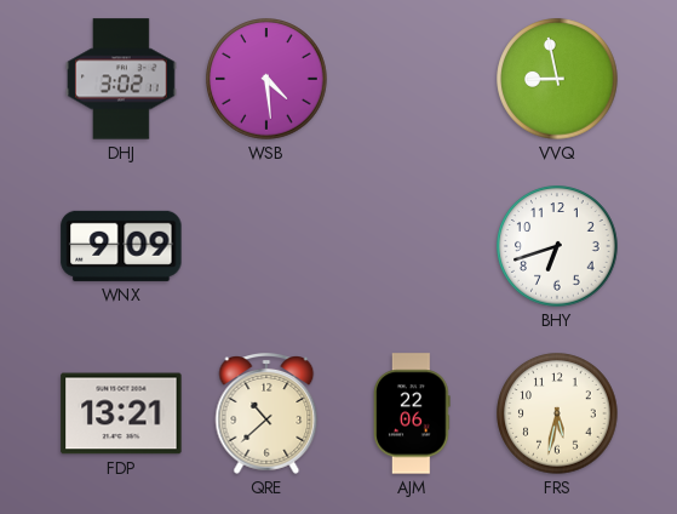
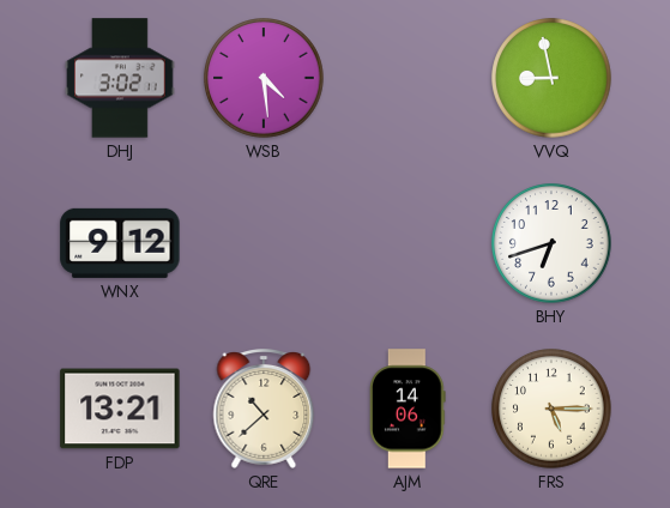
WNX: 9:09 -> 9:12 (120, 243)
AJM: 22:06 -> 14:06 (408, 409)
FRS: 5:32 -> 5:15 (551, 409)
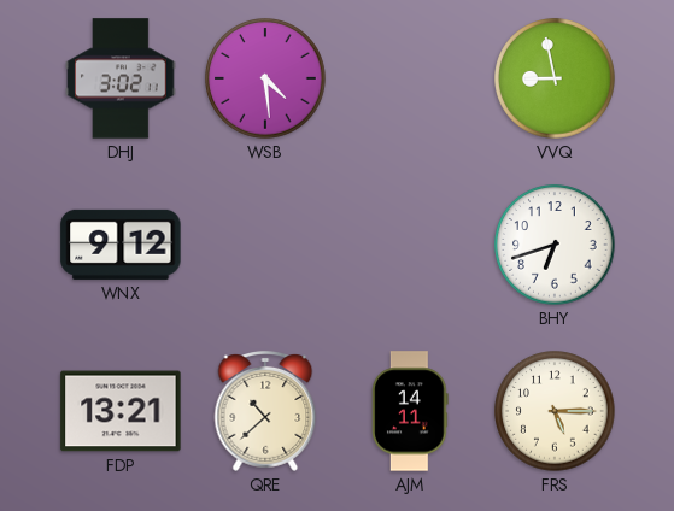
AJM: 14:06 -> 14:11 (410, 411)
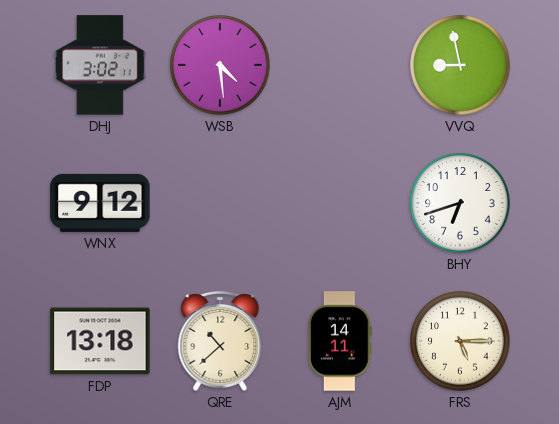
FDP: 13:21 -> 13:18 (100, 341)
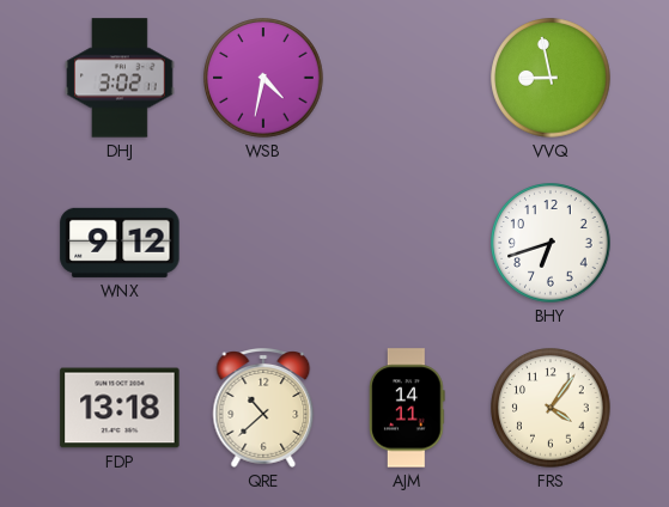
WSB: 4:29 -> 4:32 (263, 78)
FRS: 5:15 -> 4:06 (551, 408)
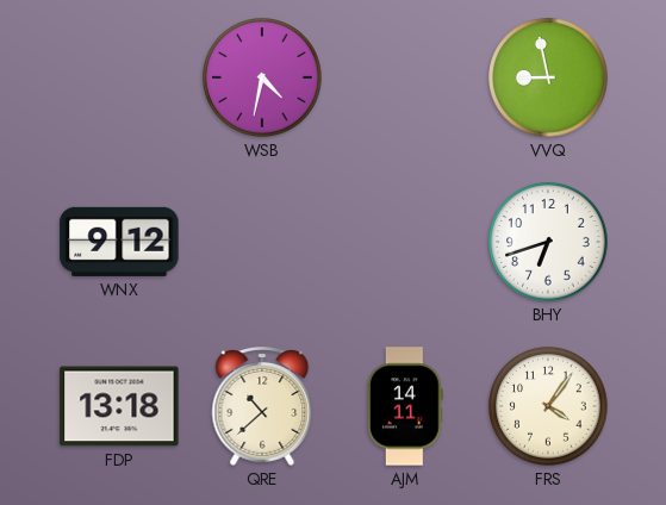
DHJ: 3:02 -> none (120, 78)
